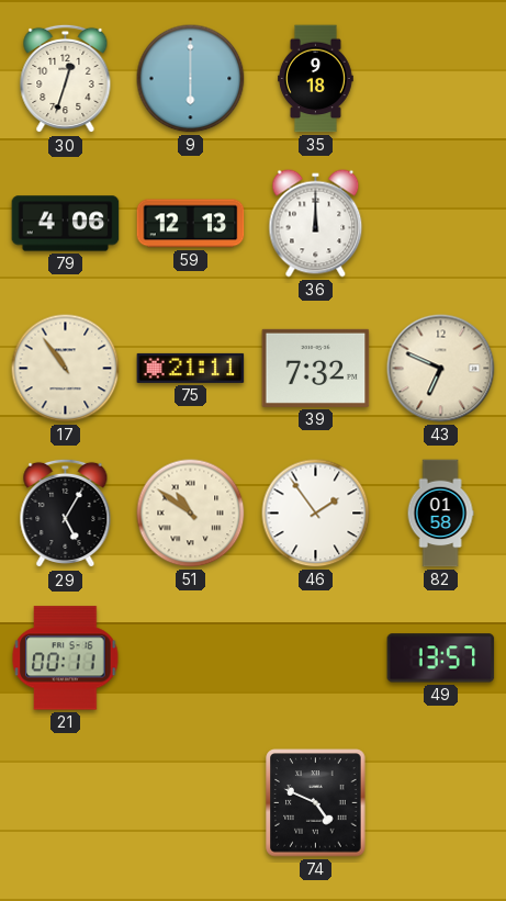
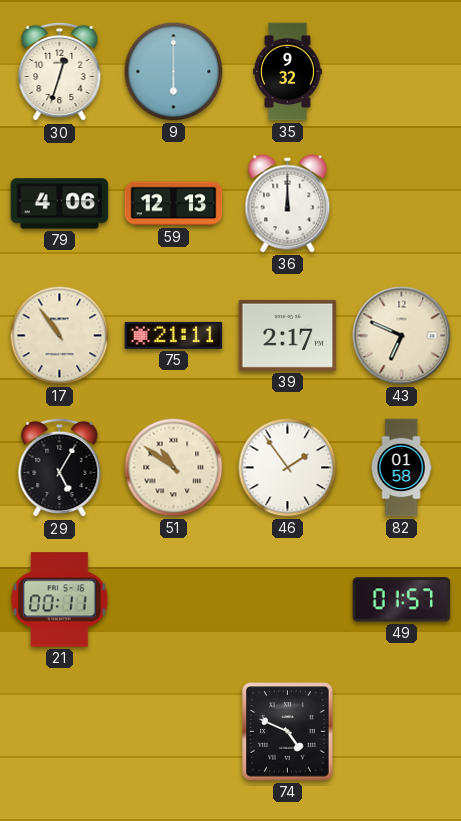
35: 9:18 -> 9:32 (288, 72)
39: 7:32 -> 2:17 (288, 335)
49: 13:57 -> 01:57 (402, 600)
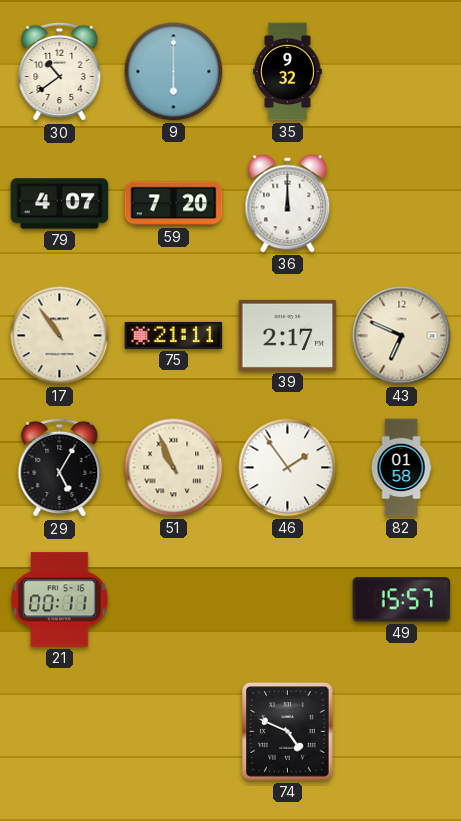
30: 12:33 -> 10:39 (60, 72)
79: 4:06 -> 4:07 (60, 204)
59: 12:13 -> 7:20 (174, 204)
51: 10:51 -> 10:56 (174, 468)
49: 01:57 -> 15:57 (402, 600)
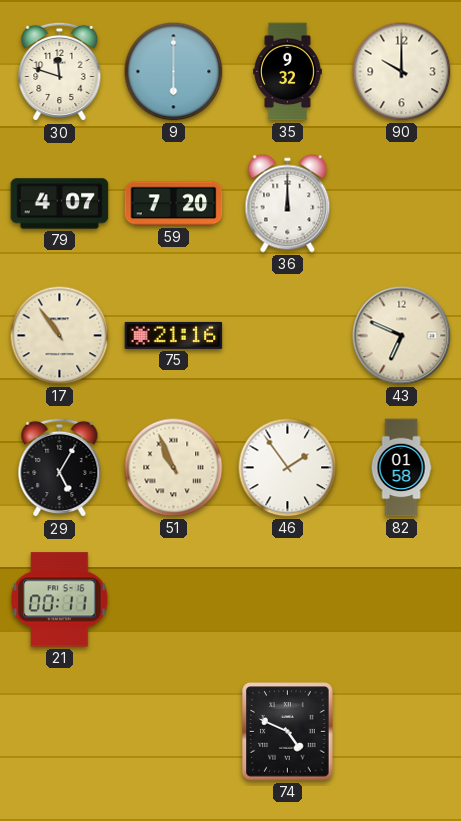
30: 10:39 -> 11:48 (60, 72)
90: none -> 10:00 (402, 72)
75: 21:11 -> 21:16 (174, 335)
39: 2:17 -> none (288, 335)
49: 15:57 -> none (402, 600)
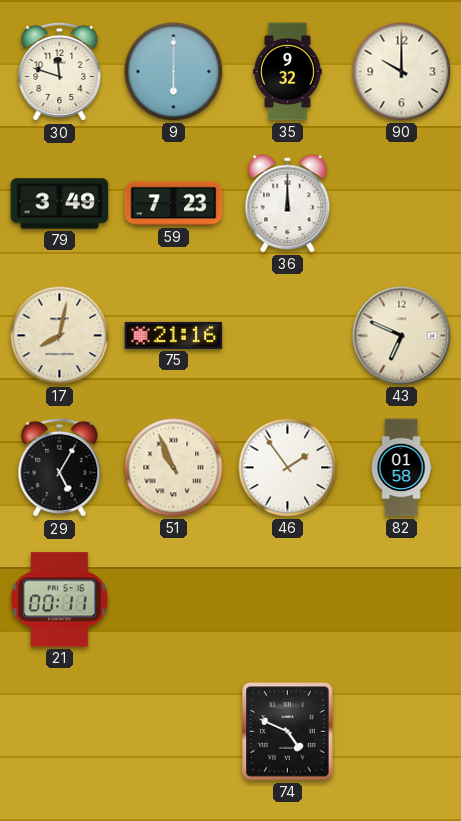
79: 4:07 -> 3:49 (60, 204)
59: 7:20 -> 7:23 (174, 204)
17: 10:54 -> 8:02 (60, 336)
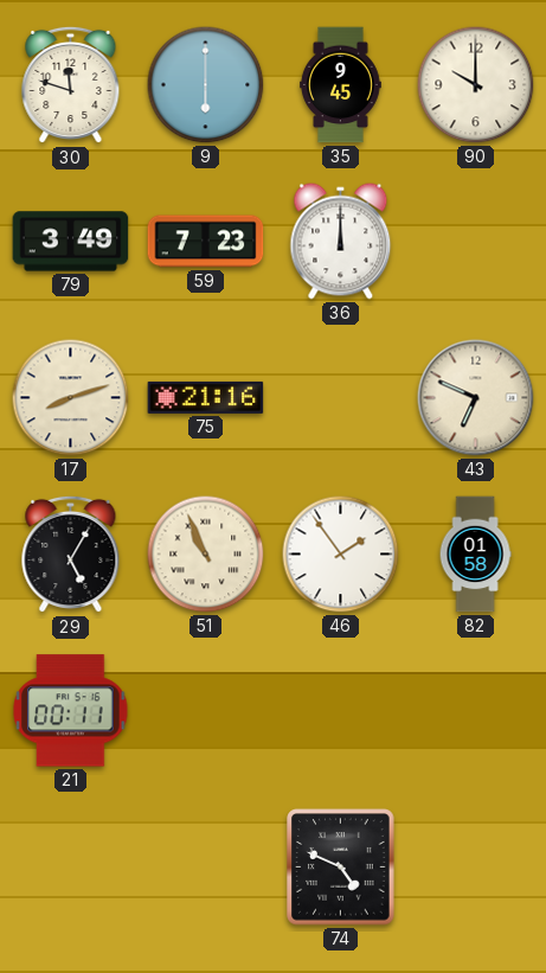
35: 9:32 -> 9:45 (341, 85)
17: 8:02 -> 8:12 (71, 398)
